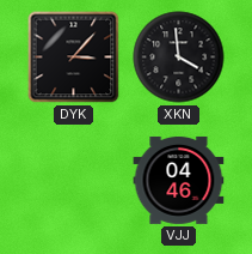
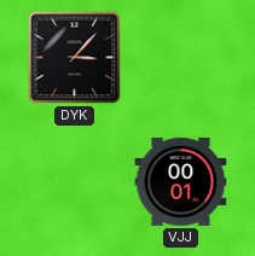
XKN: 3:59 -> none (179, 58)
VJJ: 04:46 -> 00:01 (181, 181)
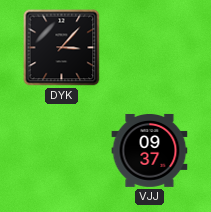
VJJ: 00:01 -> 09:37 (150, 150)
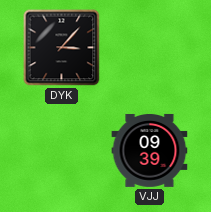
VJJ: 09:37 -> 09:39 (150, 150)
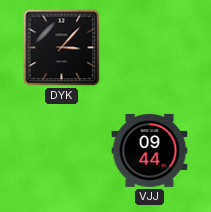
VJJ: 09:39 -> 09:44 (150, 150)
